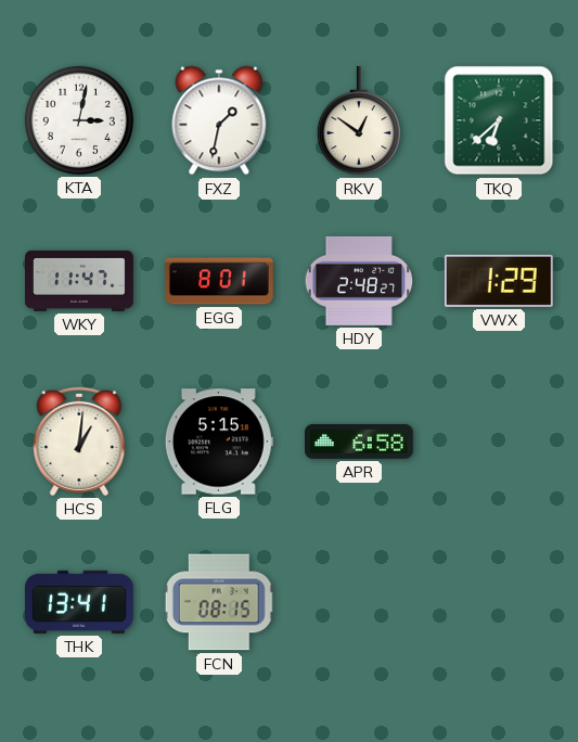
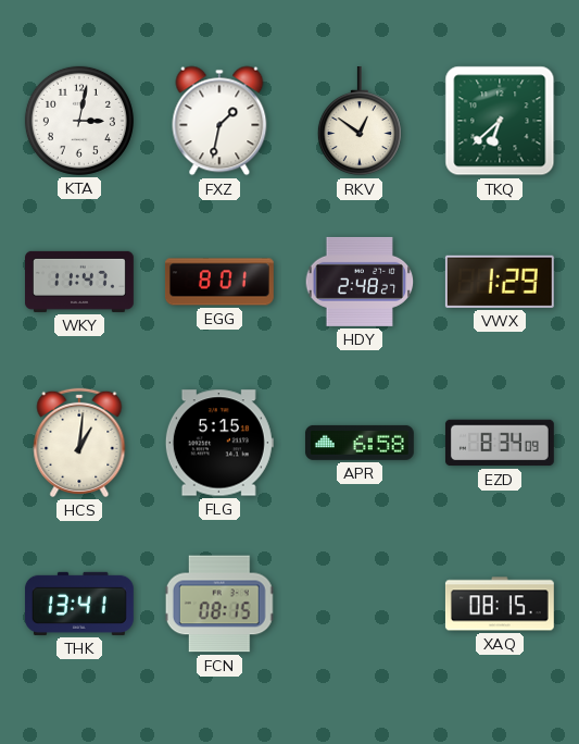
EZD: none -> 8:34 (500, 443)
XAQ: none -> 08:15 (500, 604)
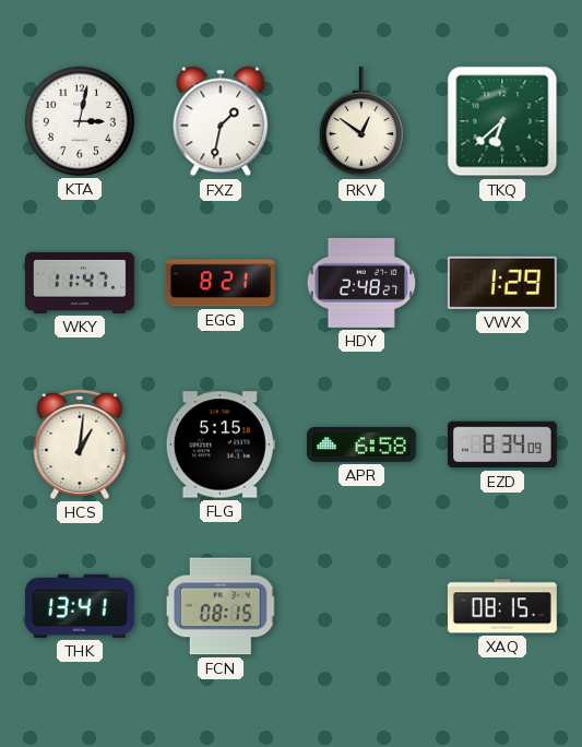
EGG: 8:01 -> 8:21 (221, 283)
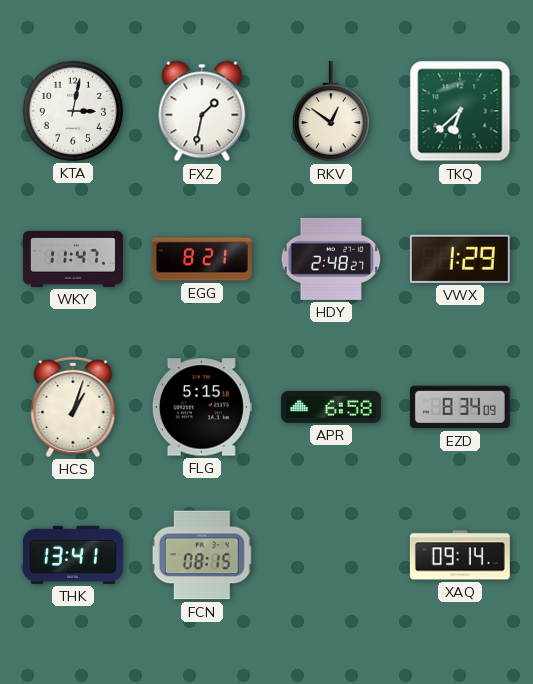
HCS: 1:01 -> 1:03 (73, 407)
XAQ: 08:15 -> 09:14 (460, 555)
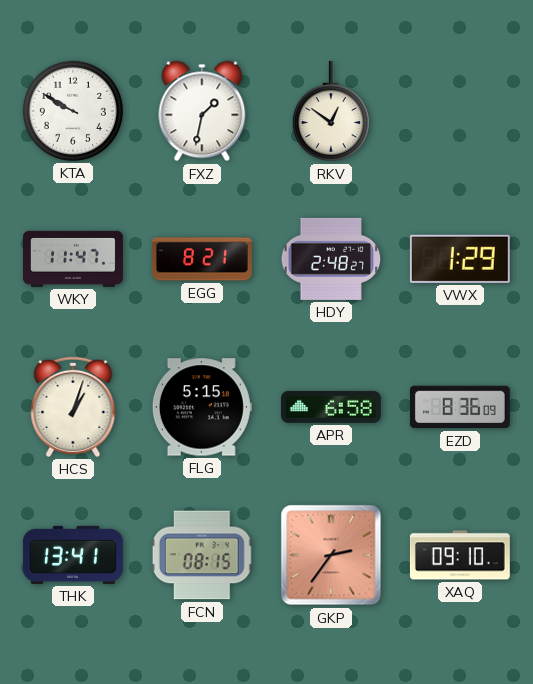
KTA: 3:02 -> 9:50 (73, 111)
TKQ: 6:38 -> none (460, 111)
EZD: 8:34 -> 8:36 (460, 407)
GKP: none -> 2:36 (331, 555)
XAQ: 09:14 -> 09:10 (460, 555)
